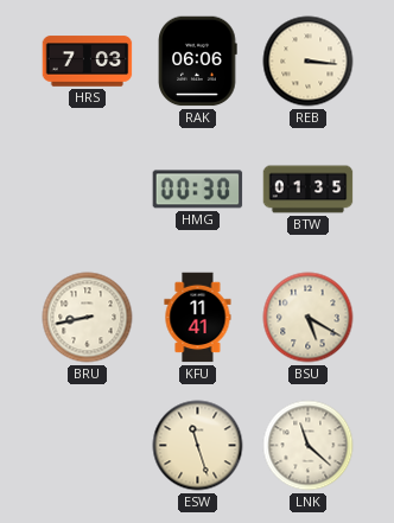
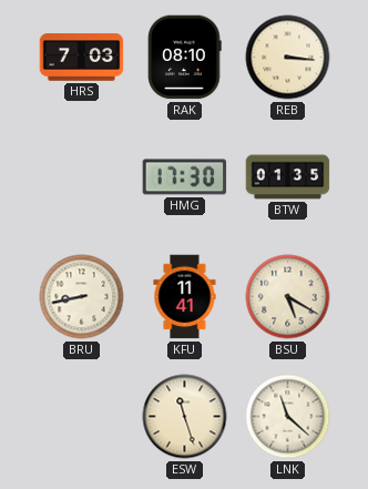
RAK: 06:06 -> 08:10 (185, 58)
HMG: 00:30 -> 17:30 (185, 177)
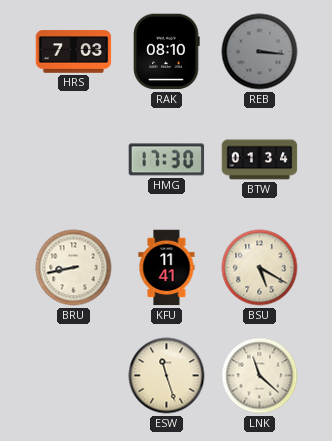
REB dial: cream -> grey (260, 52)
BTW: 01:35 -> 01:34 (260, 160)
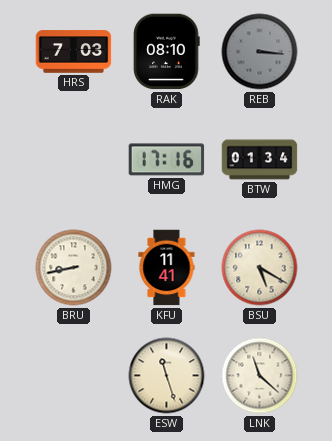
HMG: 17:30 -> 17:16 (167, 160)
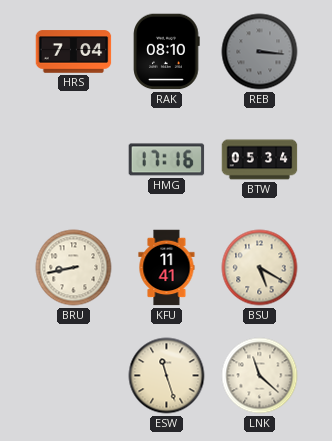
HRS: 7:03 -> 7:04 (74, 52)
BTW: 01:34 -> 05:34 (260, 160)
